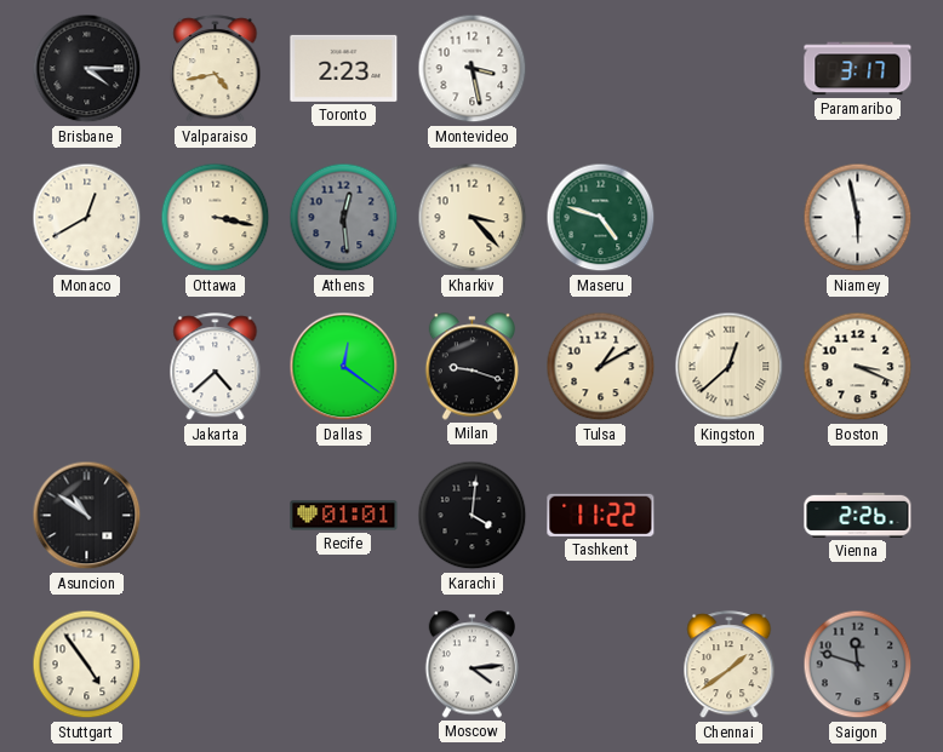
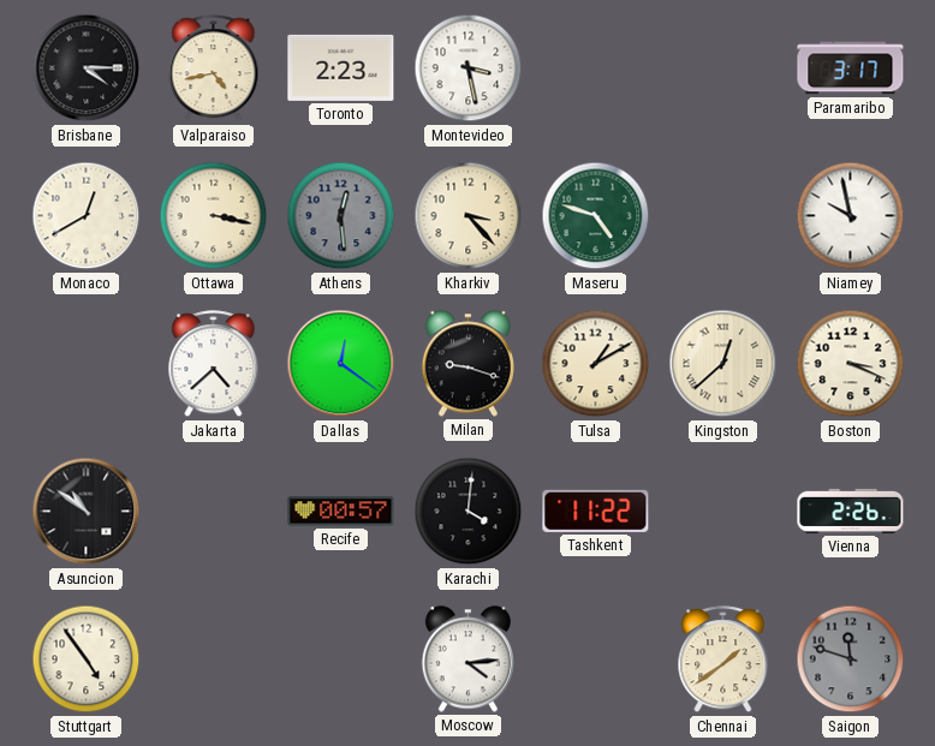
Niamey: 5:58 -> 9:58 (851, 216)
Recife: 01:01 -> 00:57 (341, 512)
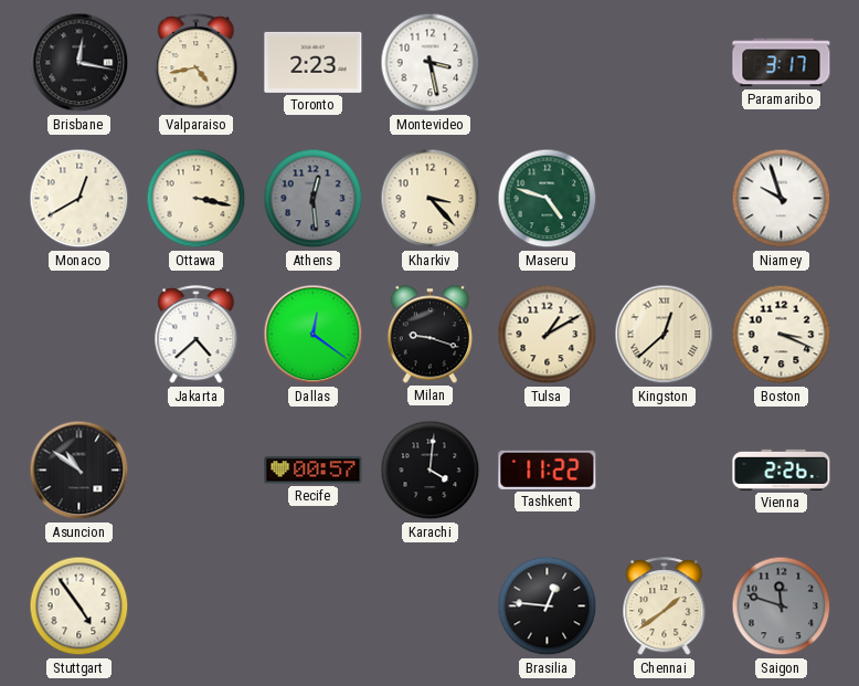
Brisbane: 4:15 -> 12:17 (79, 63)
Niamey: 9:58 -> 9:57 (782, 199)
Moscow: 4:14 -> none (467, 660)
Brasilia: none -> 12:46 (548, 606)
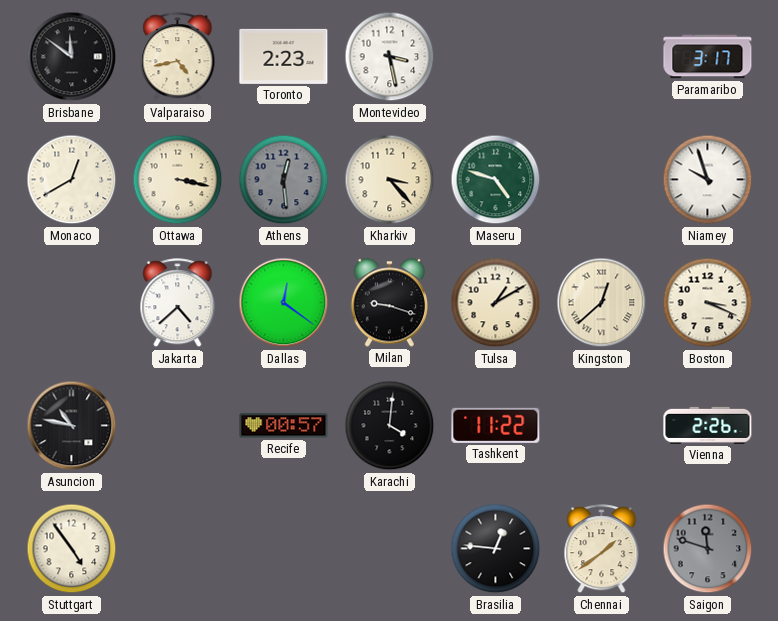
Brisbane: 12:17 -> 11:51 (72, 57)
Asuncion: 10:51 -> 10:47 (72, 426)
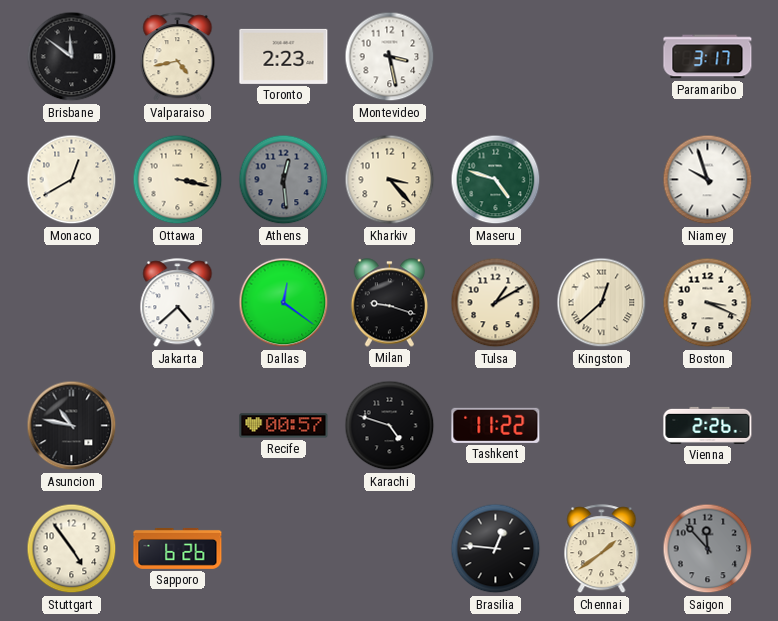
Karachi: 4:01 -> 4:48 (390, 426)
Sapporo: none -> 6:26 (178, 548)
Saigon: 11:48 -> 11:53 (708, 549)
